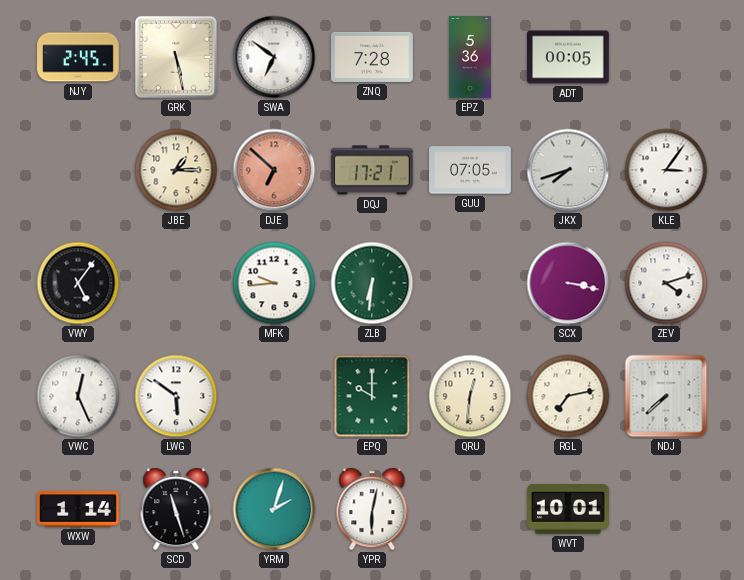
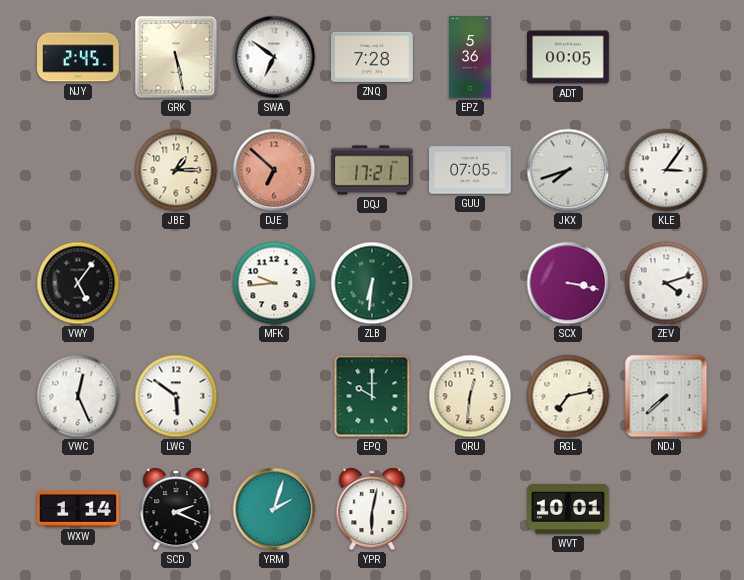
SCD: 11:27 -> 2:19 (176, 509)
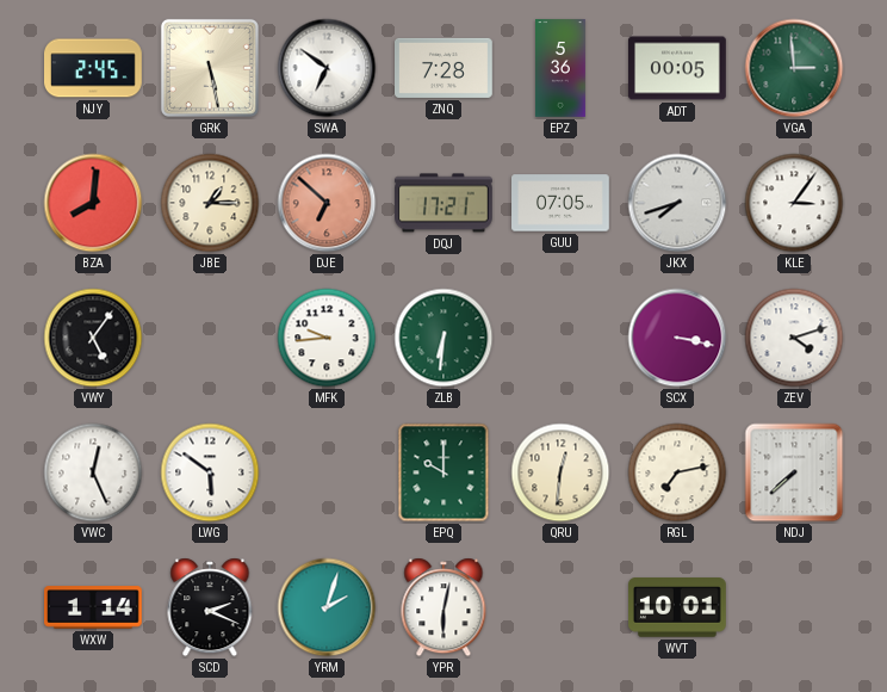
VGA: none -> 2:59 (794, 68)
BZA: none -> 8:01 (93, 203)
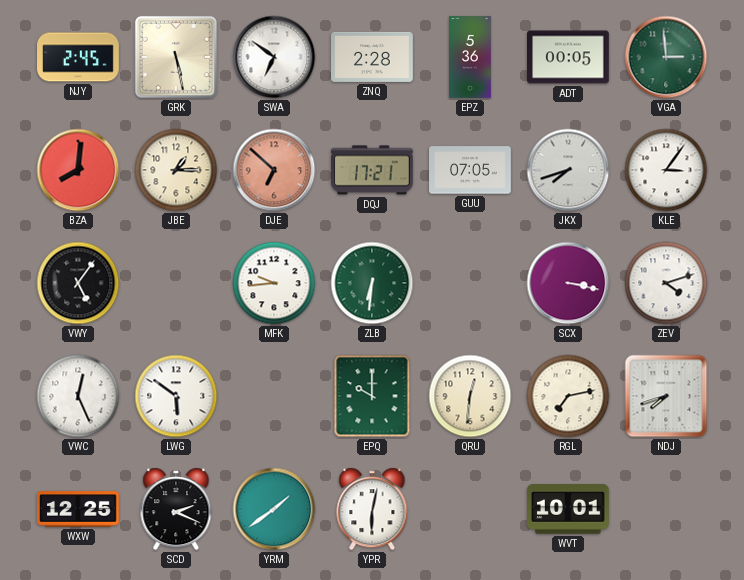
ZNQ: 7:28 -> 2:28 (373, 57)
NDJ: 7:38 -> 7:42 (666, 396)
WXW: 1:14 -> 12:25 (79, 509)
YRM: 2:03 -> 1:39 (274, 509)
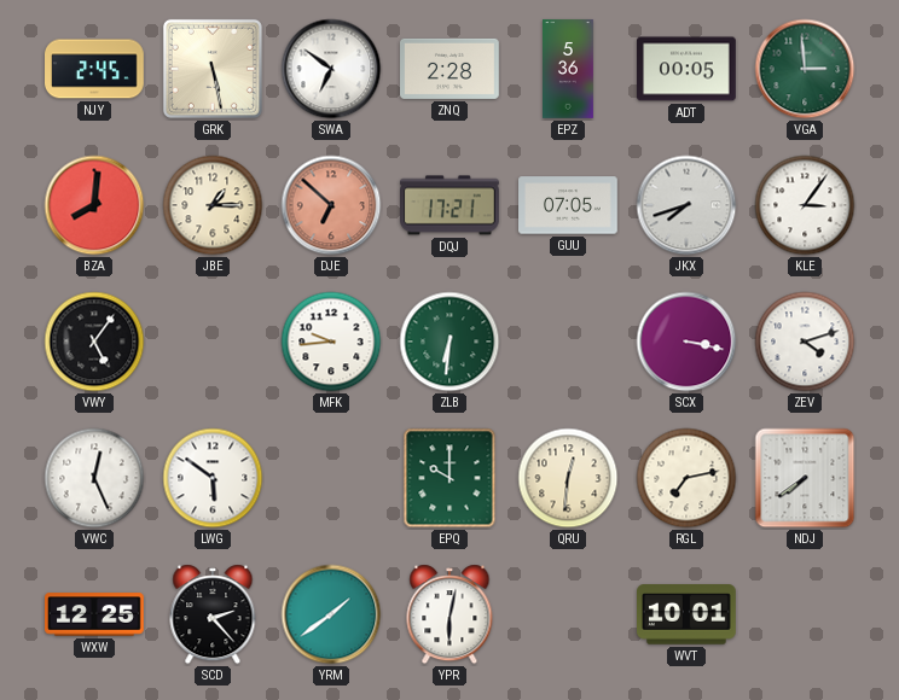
NDJ: 7:42 -> 7:39 (805, 478)
SCD: 2:19 -> 2:23 (213, 614)
